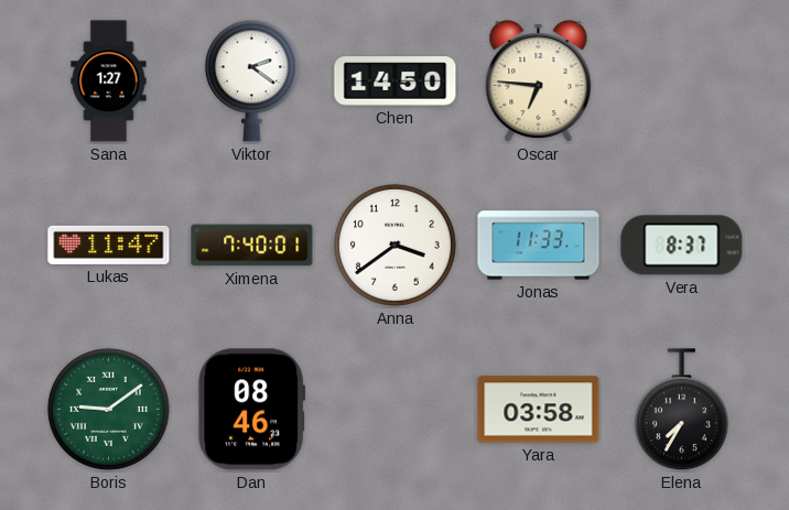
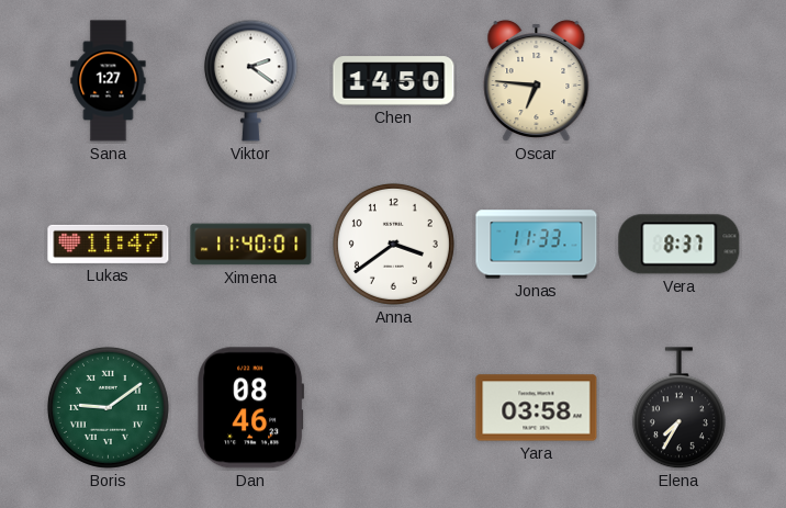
Ximena: 7:40 -> 11:40 (251, 245)
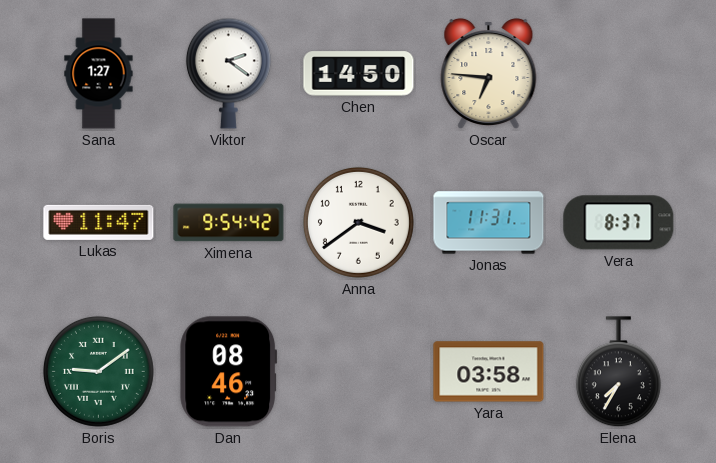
Ximena: 11:40 -> 9:54 (229, 223)
Jonas: 11:33 -> 11:31 (489, 223)
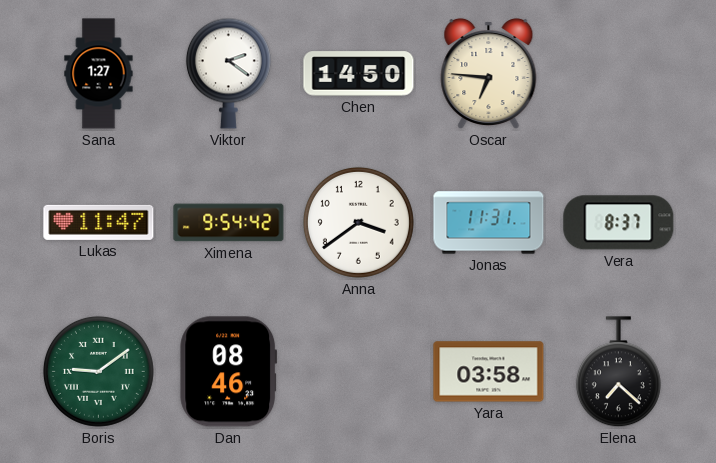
Elena: 7:35 -> 7:22 (618, 372)
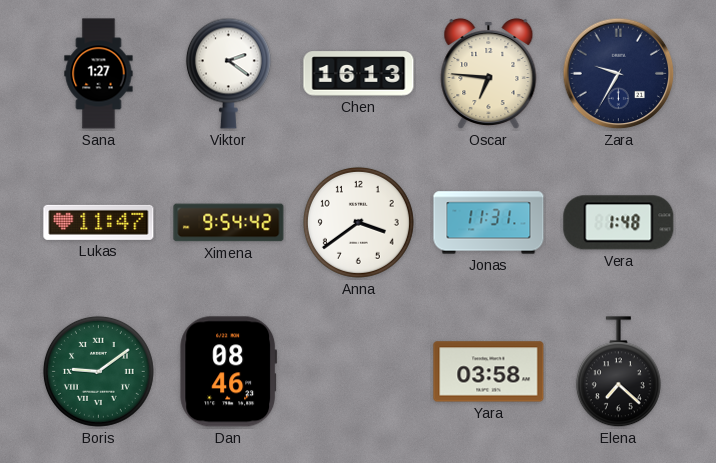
Chen: 14:50 -> 16:13 (359, 74)
Zara: none -> 9:35 (619, 74)
Vera: 8:37 -> 1:48 (619, 223)
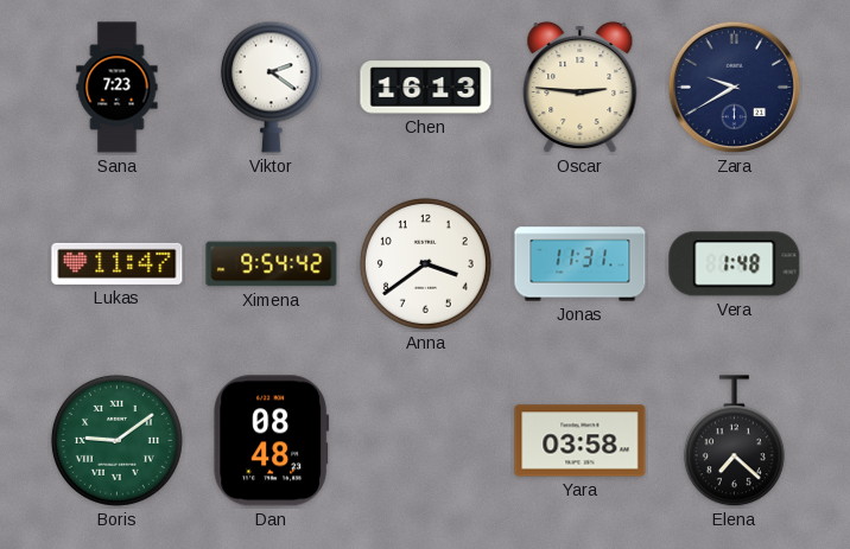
Sana: 1:27 -> 7:23 (118, 88)
Oscar: 6:46 -> 2:46 (581, 88)
Zara: 9:35 -> 9:40 (735, 88)
Dan: 08:46 -> 08:48 (272, 441)
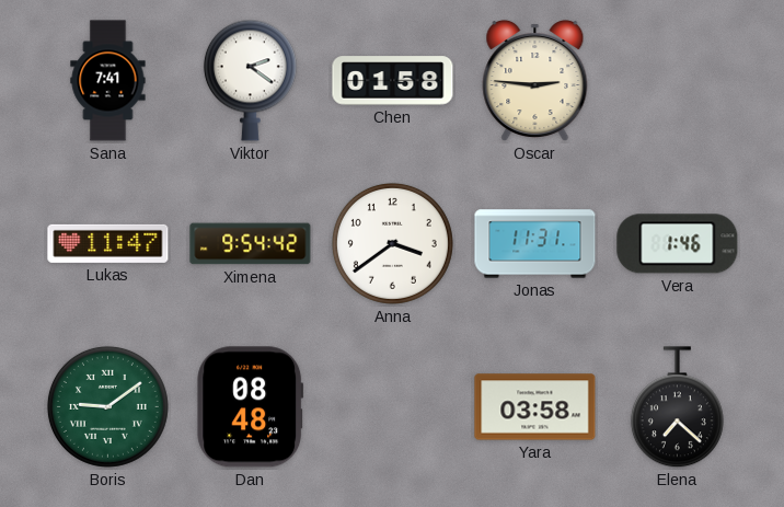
Sana: 7:23 -> 7:41 (108, 81)
Chen: 16:13 -> 01:58 (393, 81)
Zara: 9:40 -> none (735, 88)
Vera: 1:48 -> 1:46 (678, 244)
